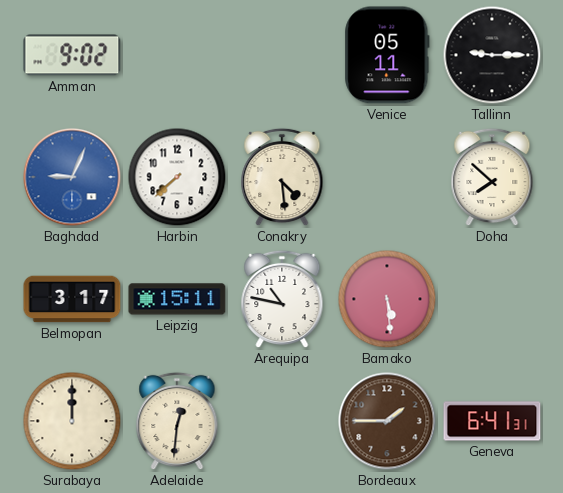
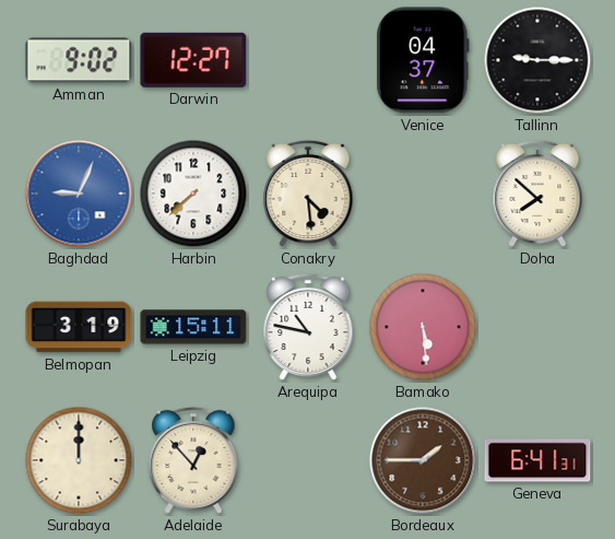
Darwin: none -> 12:27 (193, 60)
Venice: 05:11 -> 04:37 (423, 60)
Belmopan: 3:17 -> 3:19 (79, 327)
Adelaide: 12:31 -> 12:53 (193, 460)
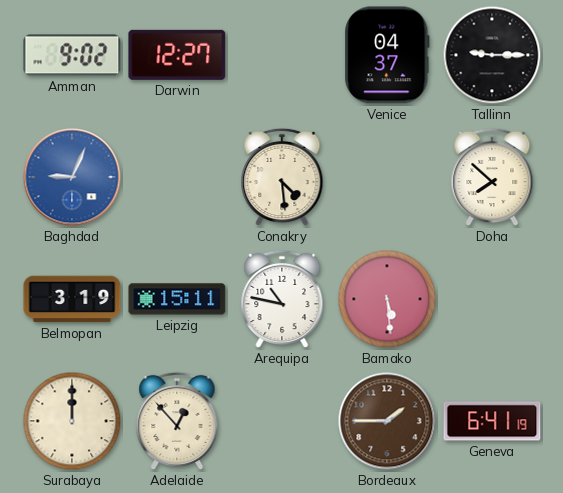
Harbin: 7:38 -> none (193, 194)
Geneva: 6:41:31 -> 6:41:19 (492, 421)
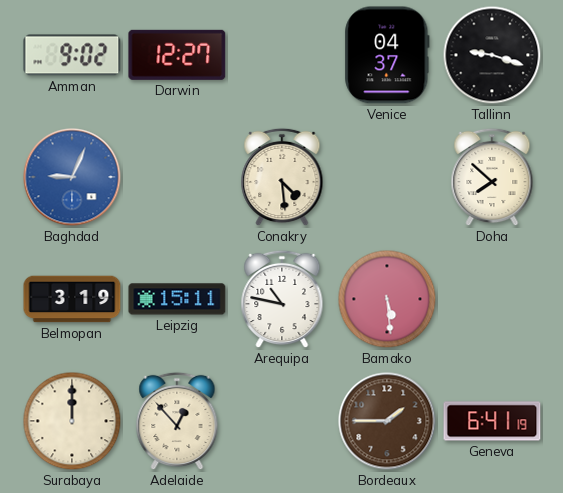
Tallinn: 9:15 -> 9:18 (492, 55)
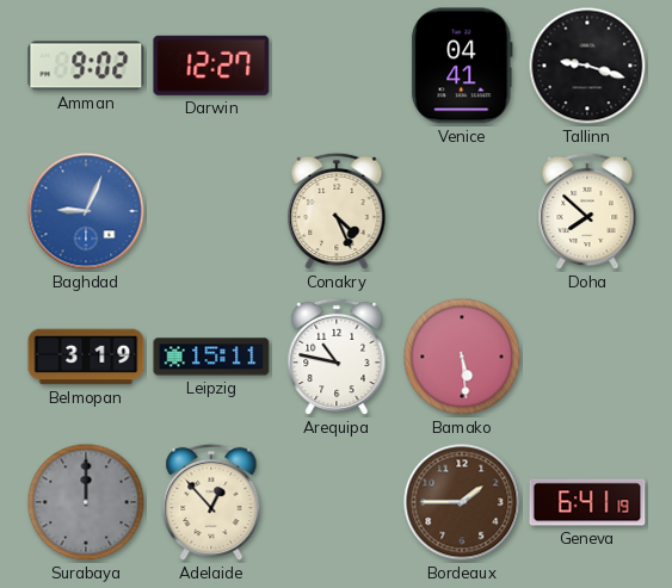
Venice: 04:37 -> 04:41 (462, 66)
Conakry: 4:29 -> 4:26 (337, 211)
Surabaya dial: cream -> grey (86, 502)
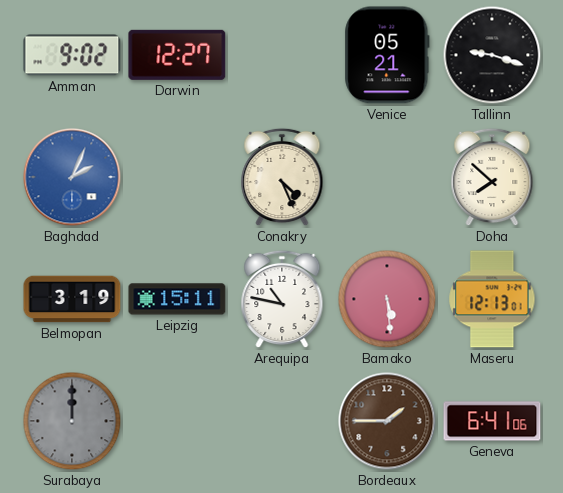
Venice: 04:41 -> 05:21 (387, 55)
Baghdad: 9:04 -> 2:04 (72, 177)
Maseru: none -> 12:13 (492, 299)
Adelaide: 12:53 -> none (211, 502)
Geneva: 6:41:19 -> 6:41:06 (492, 421)
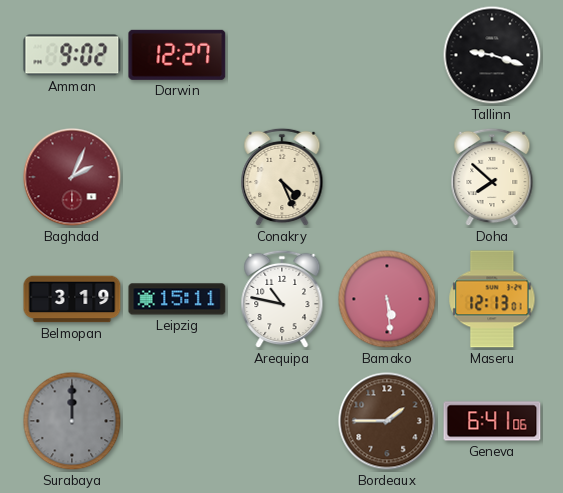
Venice: 05:21 -> none (387, 55)
Baghdad dial: blue -> burgundy (72, 177)
